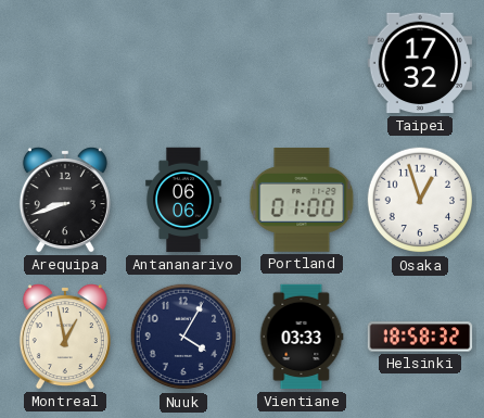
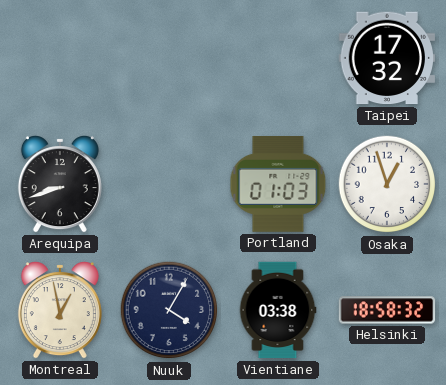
Antananarivo: 06:06 -> none (183, 200)
Portland: 01:00 -> 01:03 (278, 185)
Vientiane: 03:33 -> 03:38 (278, 310)
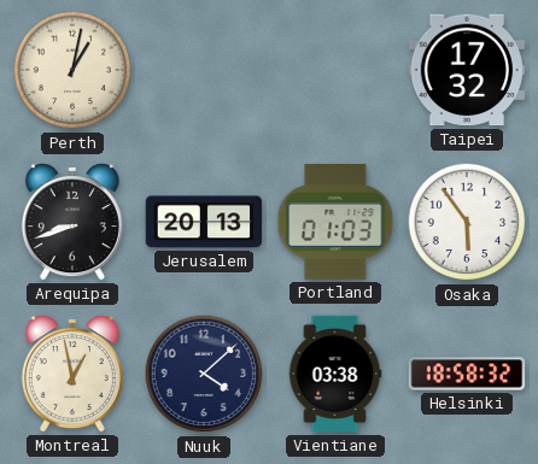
Perth: none -> 1:02 (72, 70)
Jerusalem: none -> 20:13 (204, 222)
Osaka: 12:57 -> 5:54 (467, 222)
Nuuk: 4:05 -> 4:08 (204, 374)
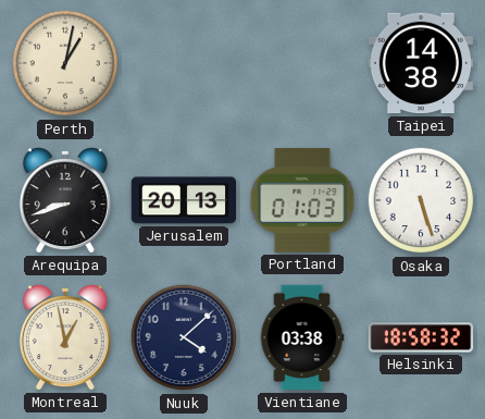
Taipei: 17:32 -> 14:38 (420, 63)
Osaka: 5:54 -> 5:27 (421, 200)
